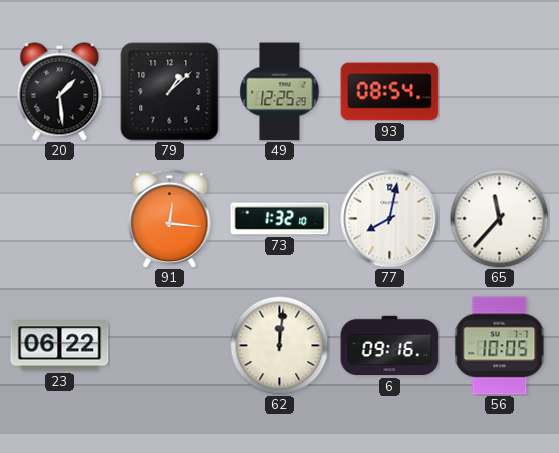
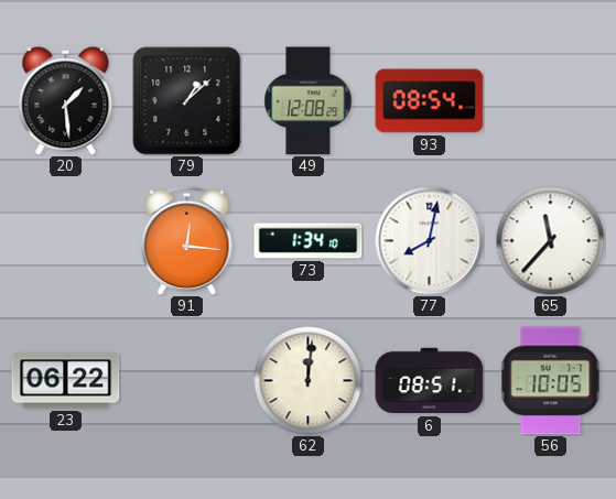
49: 12:25 -> 12:08 (309, 101)
73: 1:32 -> 1:34 (309, 241)
6: 09:16 -> 08:51 (430, 381)
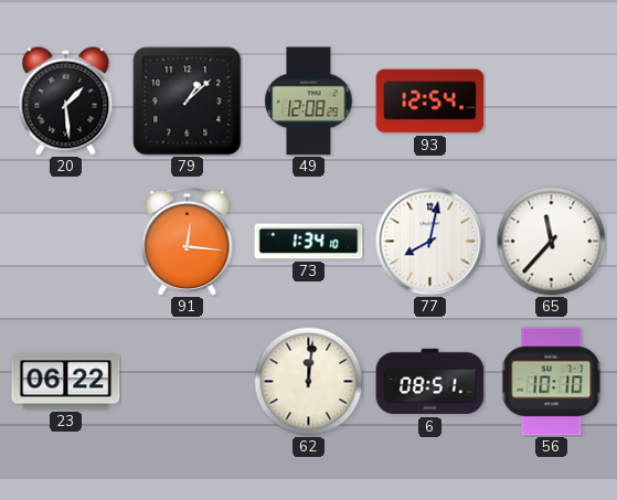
93: 08:54 -> 12:54 (430, 102)
56: 10:05 -> 10:10 (552, 382)
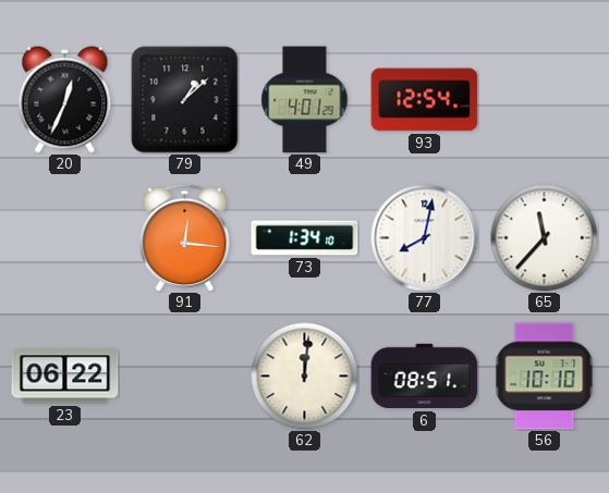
20: 1:29 -> 12:34 (65, 100)
49: 12:08 -> 4:01 (305, 100)
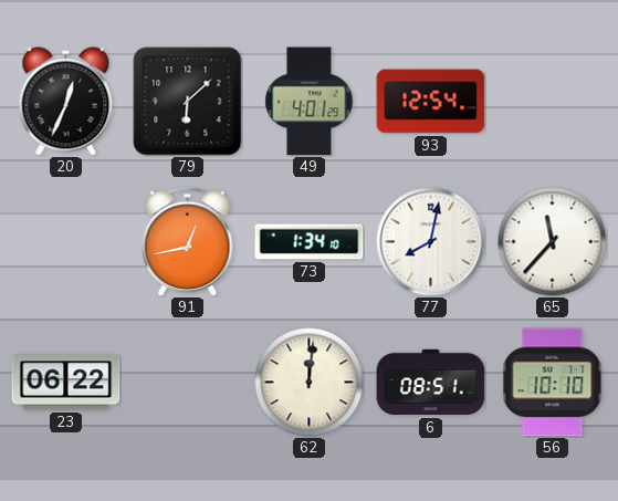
79: 1:08 -> 6:08 (188, 102)
91: 12:16 -> 12:43 (188, 241)
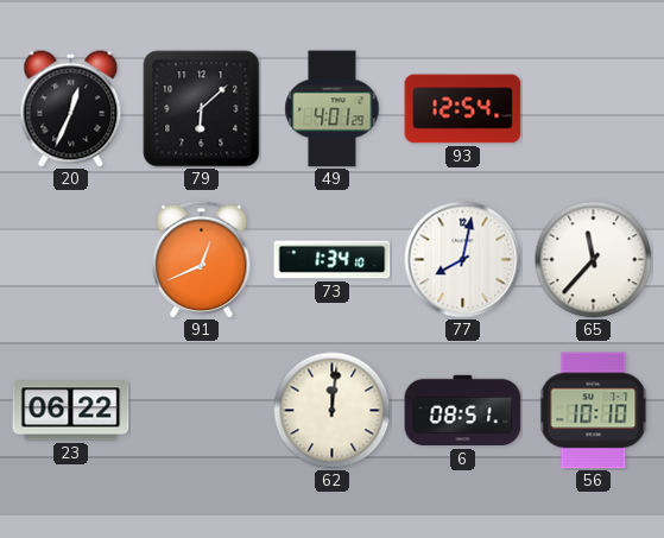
91: 12:43 -> 12:41 (202, 259)
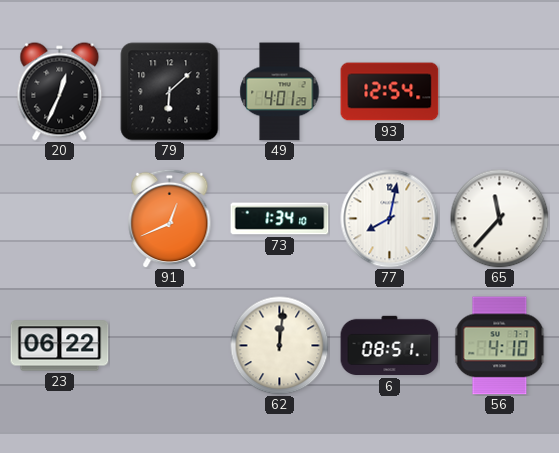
56: 10:10 -> 4:10 (500, 346)
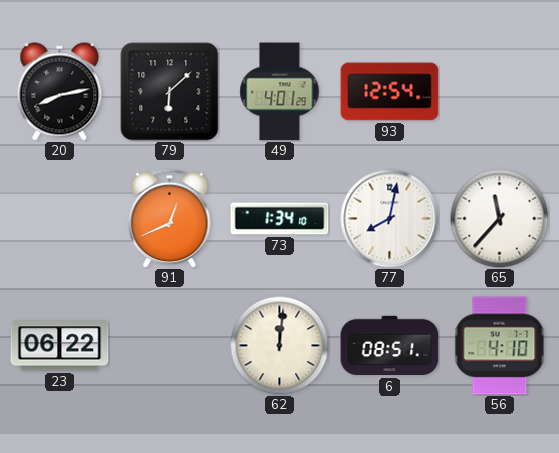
20: 12:34 -> 8:13 (60, 92)
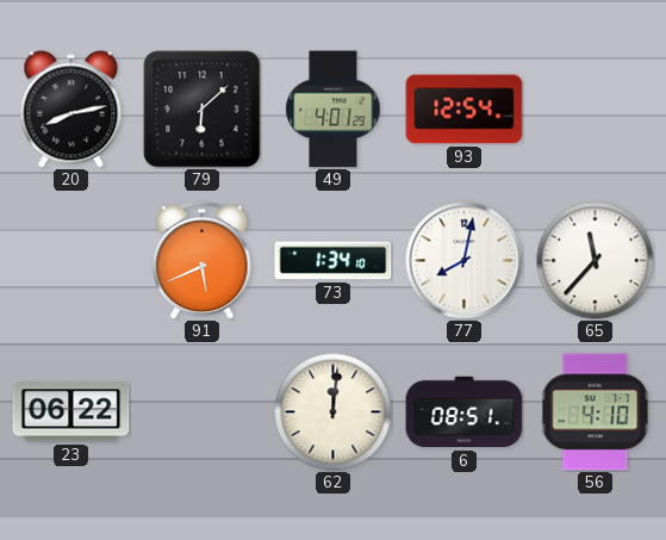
91: 12:41 -> 5:41 (203, 260)
